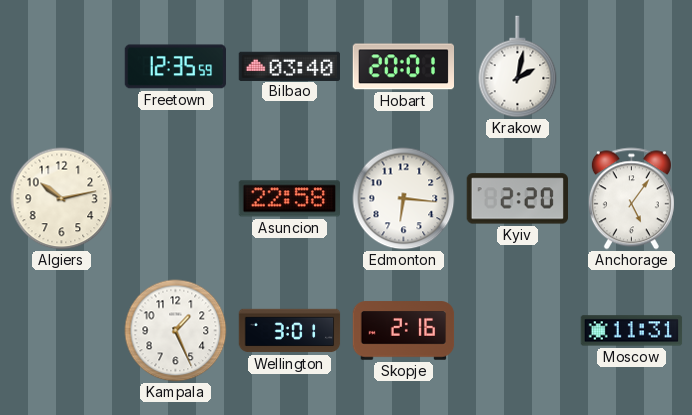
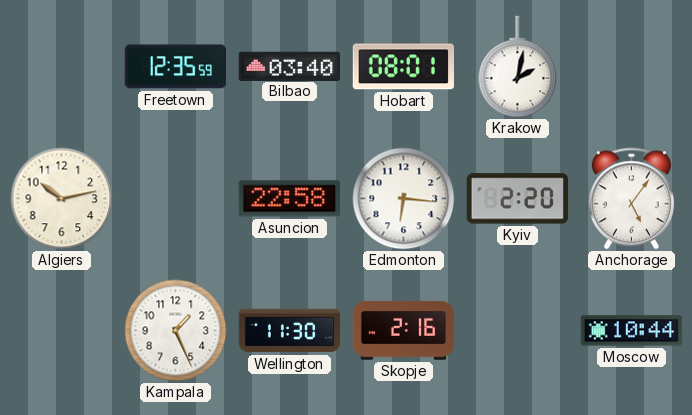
Hobart: 20:01 -> 08:01 (404, 67)
Wellington: 3:01 -> 11:30 (290, 331)
Moscow: 11:31 -> 10:44 (632, 331)
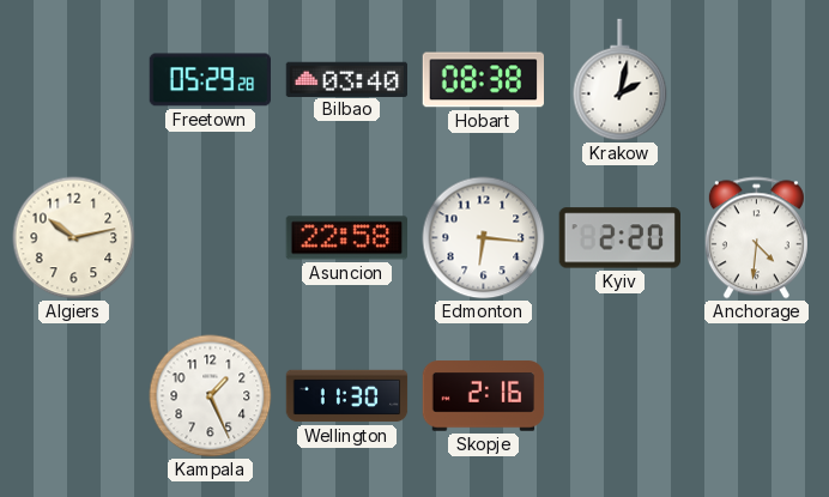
Freetown: 12:35 -> 05:29 (211, 80)
Hobart: 08:01 -> 08:38 (484, 80)
Anchorage: 5:06 -> 4:31 (756, 238)
Moscow: 10:44 -> none (632, 331)
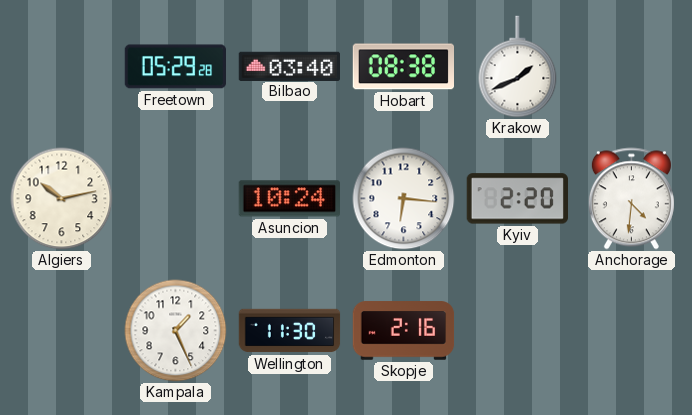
Krakow: 2:02 -> 1:41 (518, 67)
Asuncion: 22:58 -> 10:24 (289, 199)
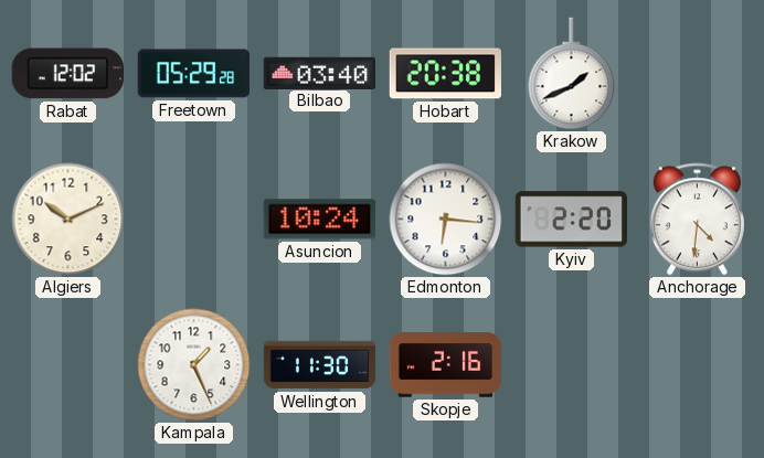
Rabat: none -> 12:02 (67, 74)
Hobart: 08:38 -> 20:38 (446, 74)
Algiers: 10:13 -> 10:11 (68, 220)
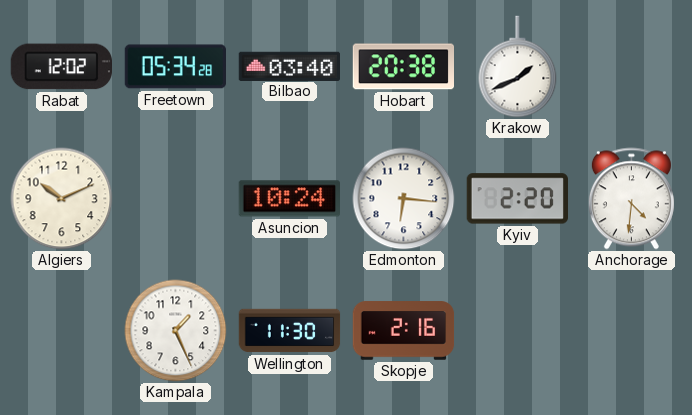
Freetown: 05:29 -> 05:34 (176, 67)
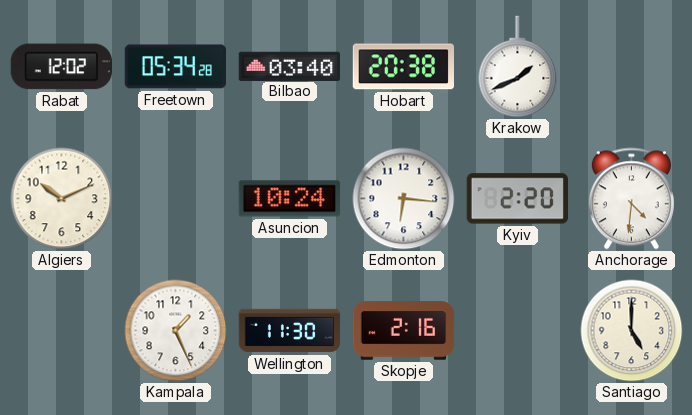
Santiago: none -> 5:00 (632, 331)
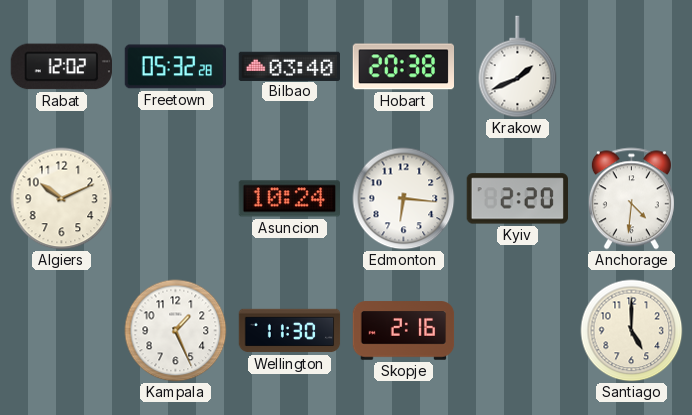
Freetown: 05:34 -> 05:32 (176, 67)
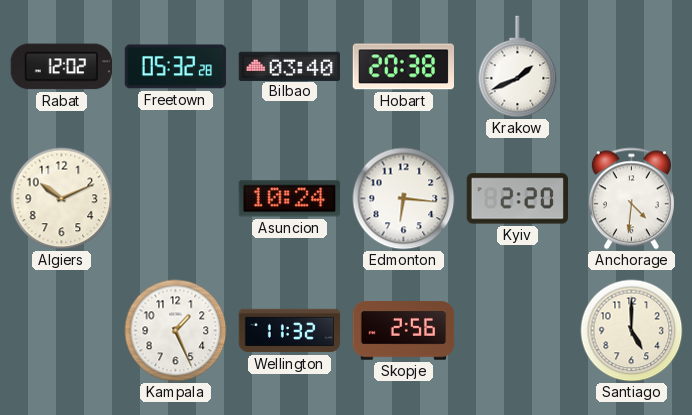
Wellington: 11:30 -> 11:32 (290, 331)
Skopje: 2:16 -> 2:56 (404, 331)
